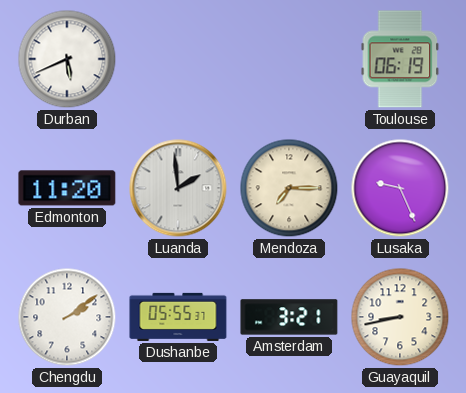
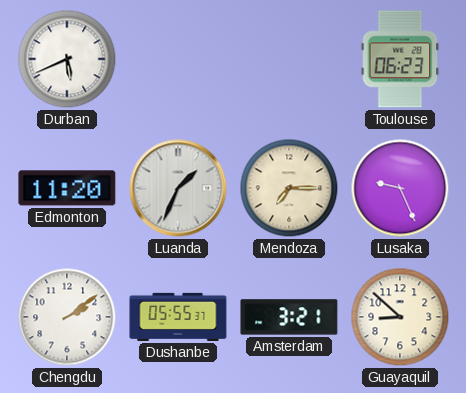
Toulouse: 06:19 -> 06:23 (400, 59)
Luanda: 1:59 -> 1:34 (178, 188)
Guayaquil: 8:43 -> 8:52 (400, 317)
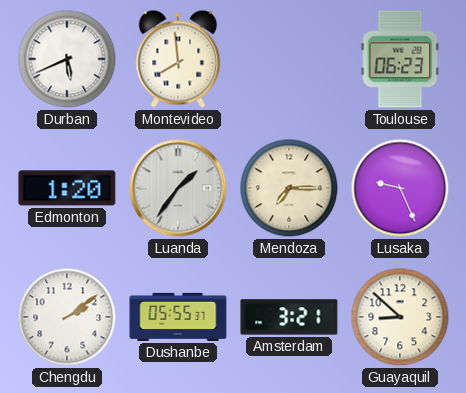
Montevideo: none -> 7:59 (178, 59)
Edmonton: 11:20 -> 1:20 (67, 188)
Luanda: 1:34 -> 1:36 (178, 188)
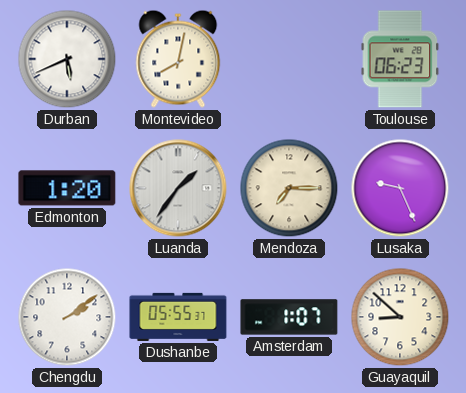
Montevideo: 7:59 -> 8:02 (178, 59)
Amsterdam: 3:21 -> 1:07 (289, 317)
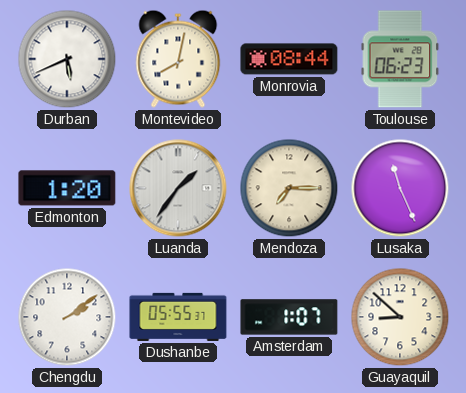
Monrovia: none -> 08:44 (289, 59)
Lusaka: 9:26 -> 11:26 (400, 188)
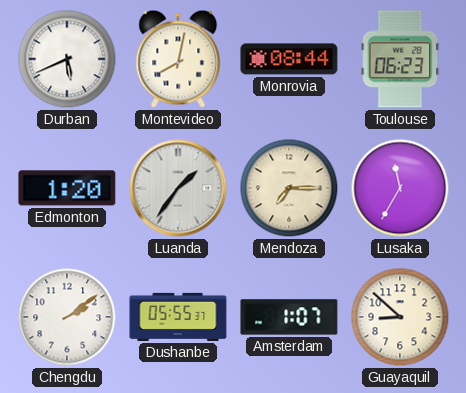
Lusaka: 11:26 -> 11:35 (400, 188)
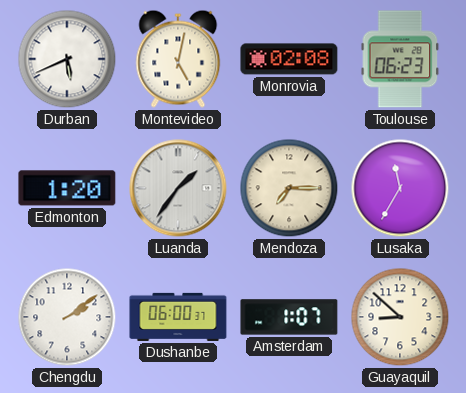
Montevideo: 8:02 -> 5:02 (178, 59)
Monrovia: 08:44 -> 02:08 (289, 59)
Dushanbe: 05:55 -> 06:00 (178, 317)
